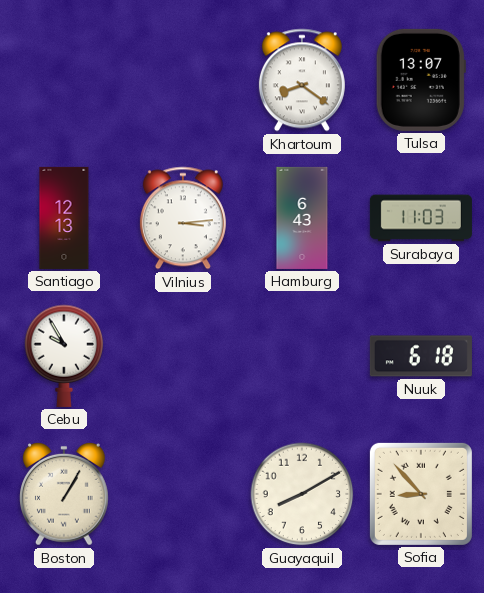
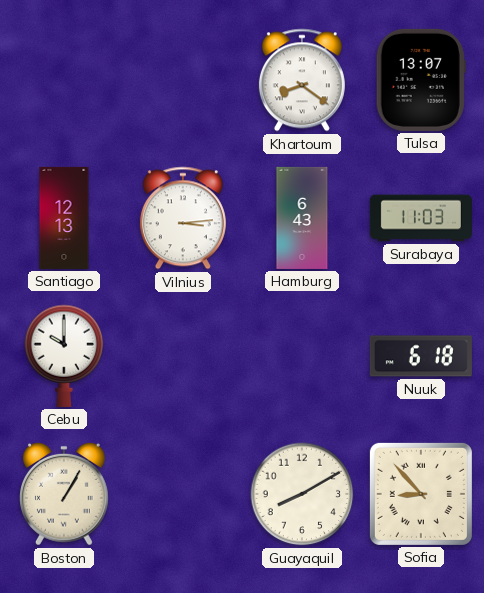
Cebu: 9:55 -> 10:00 (64, 356)
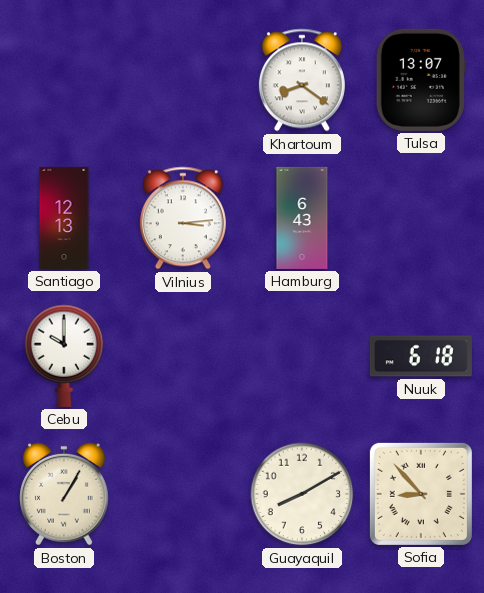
Surabaya: 11:03 -> none (421, 218)
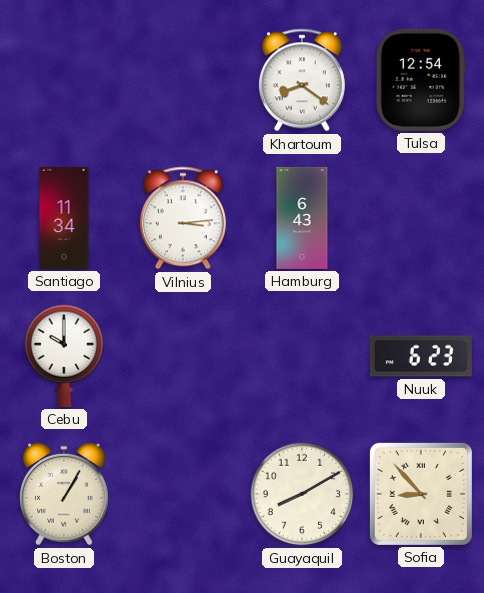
Tulsa: 13:07 -> 12:54 (421, 80)
Santiago: 12:13 -> 11:34 (64, 218)
Nuuk: 6:18 -> 6:23 (421, 356)
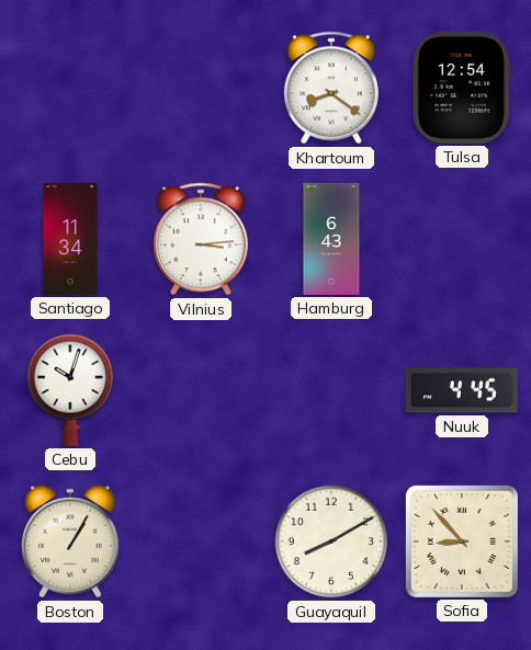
Cebu: 10:00 -> 10:03 (70, 390)
Nuuk: 6:23 -> 4:45 (462, 390)
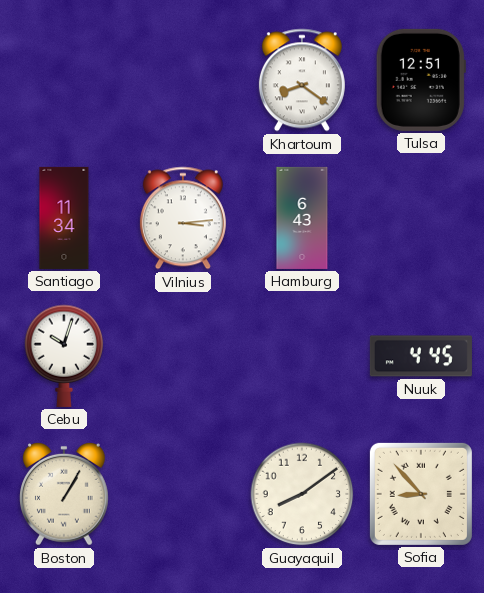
Tulsa: 12:54 -> 12:51 (421, 80)
Guayaquil: 8:10 -> 8:09 (302, 494)
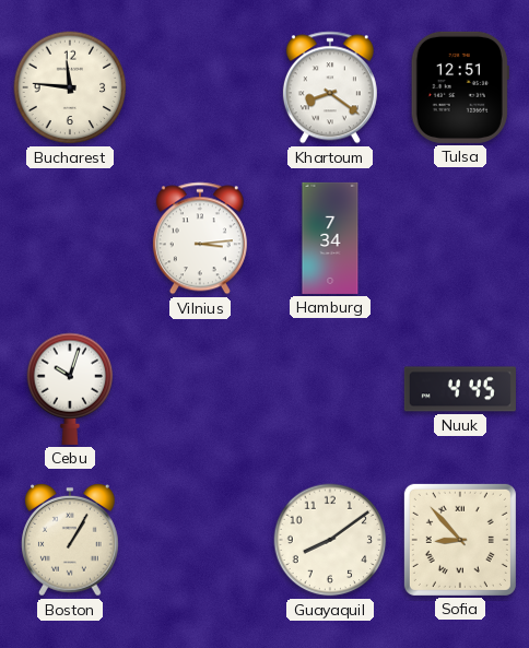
Bucharest: none -> 11:46 (70, 87)
Santiago: 11:34 -> none (64, 218)
Hamburg: 6:43 -> 7:34 (330, 238)
